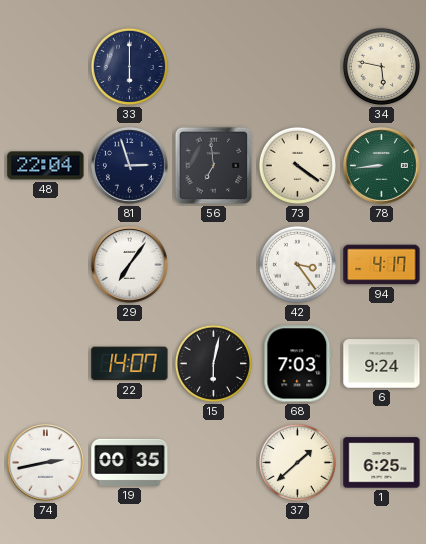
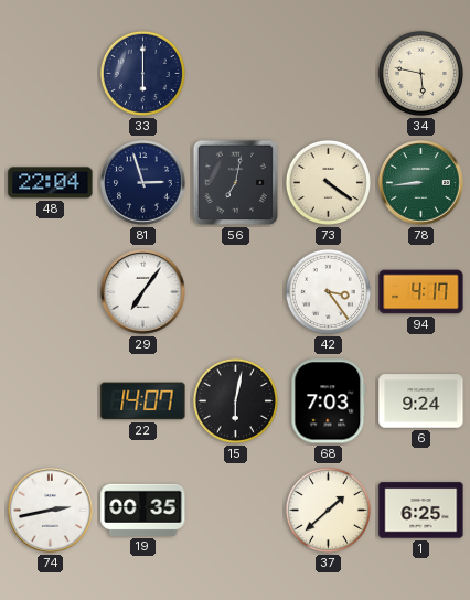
56: 6:59 -> 7:02 (236, 183)
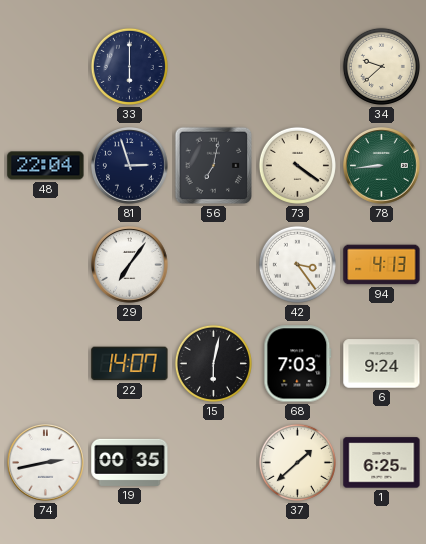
34: 5:47 -> 9:38 (381, 66)
94: 4:17 -> 4:13 (382, 265)
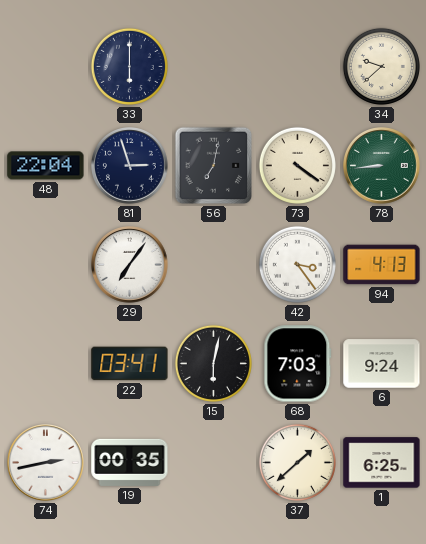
22: 14:07 -> 03:41 (130, 364)
